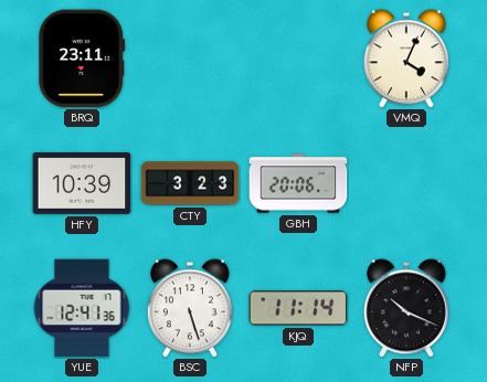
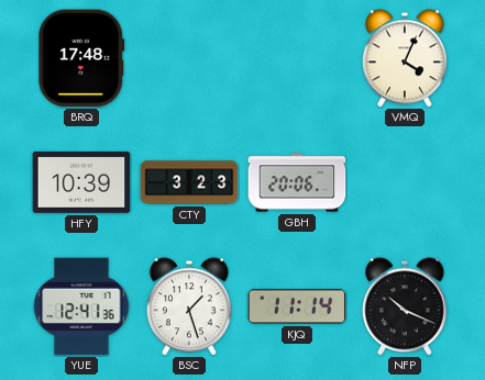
BRQ: 23:11 -> 17:48 (81, 58)
BSC: 5:27 -> 1:27 (189, 306)
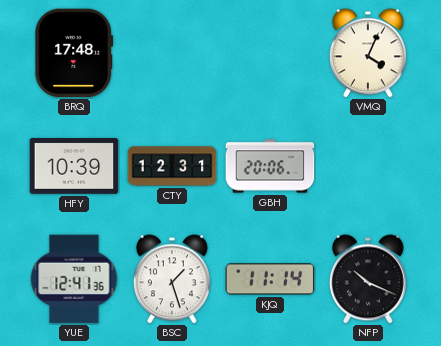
CTY: 3:23 -> 12:31 (172, 166)
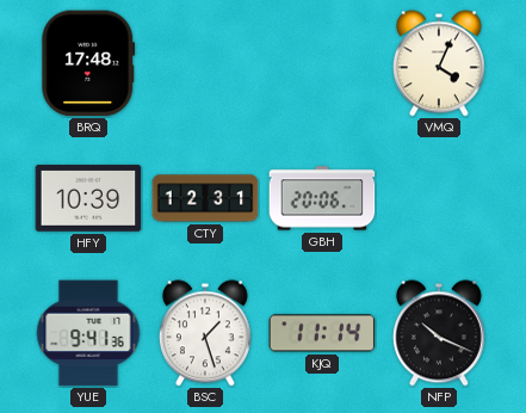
YUE: 12:41 -> 9:41 (88, 333)
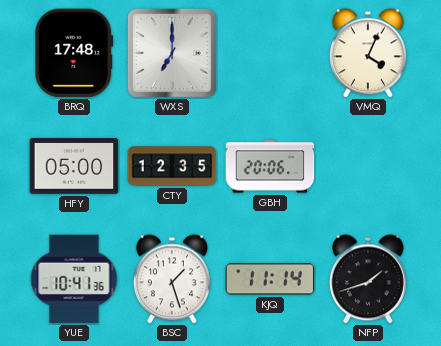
WXS: none -> 7:00 (172, 53)
HFY: 10:39 -> 05:00 (74, 166)
CTY: 12:31 -> 12:35 (172, 166)
YUE: 9:41 -> 10:41 (74, 279)
NFP: 10:19 -> 1:42 (368, 279)
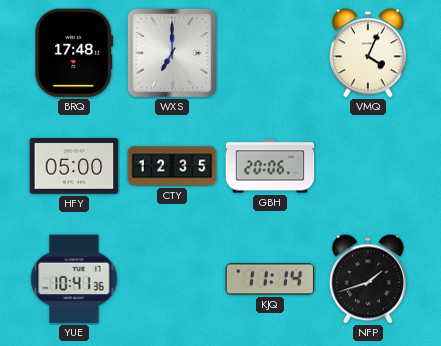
BSC: 1:27 -> none (172, 279)
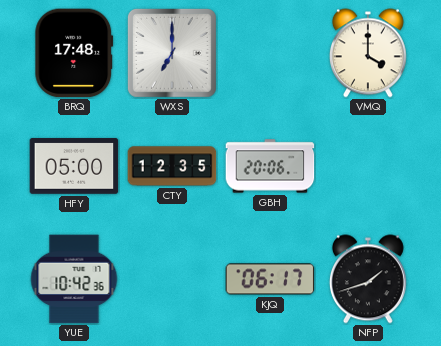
VMQ: 4:04 -> 4:00 (368, 53)
YUE: 10:41 -> 10:42 (74, 279)
KJQ: 11:14 -> 06:17 (270, 279)
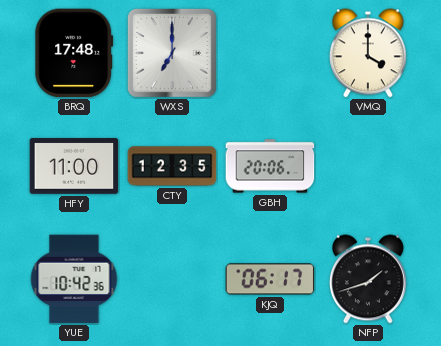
HFY: 05:00 -> 11:00 (74, 166)
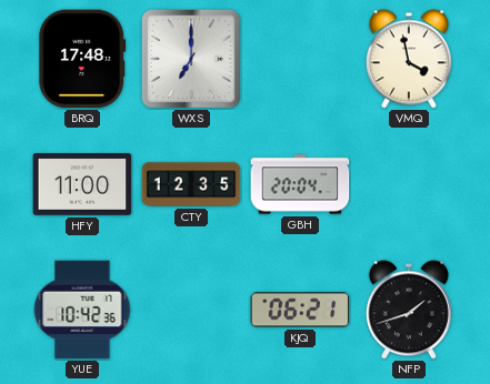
VMQ: 4:00 -> 3:58 (409, 59)
GBH: 20:06 -> 20:04 (300, 184)
KJQ: 06:17 -> 06:21 (300, 310)
